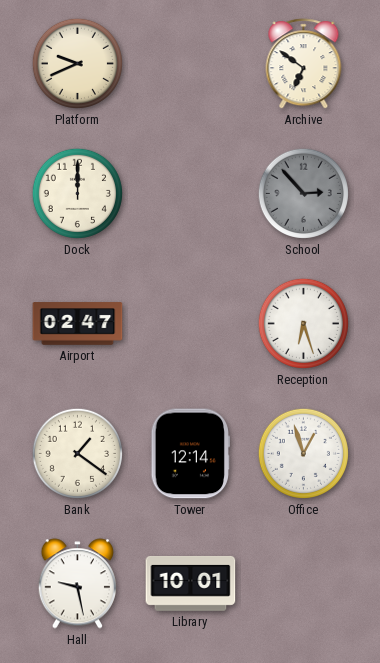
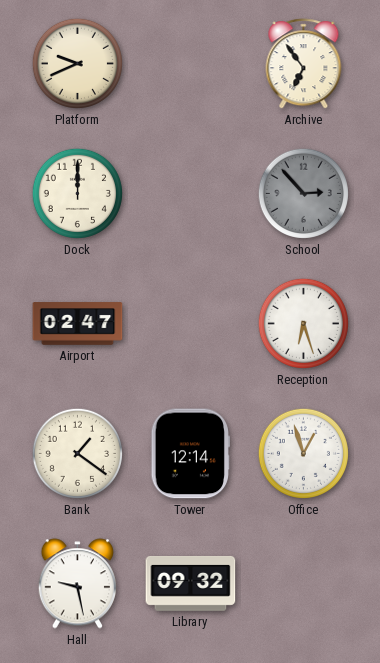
Archive: 6:51 -> 6:54 (304, 64)
Library: 10:01 -> 09:32 (191, 583)
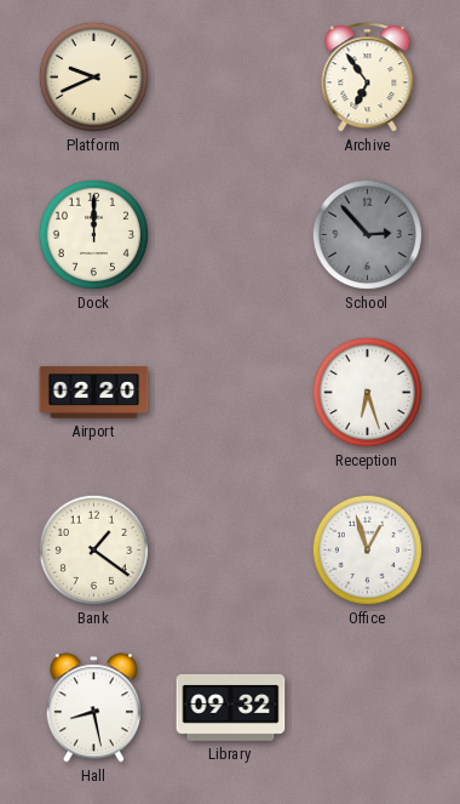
Airport: 02:47 -> 02:20 (94, 393)
Tower: 12:14 -> none (190, 454)
Hall: 9:28 -> 8:28 (93, 708)
